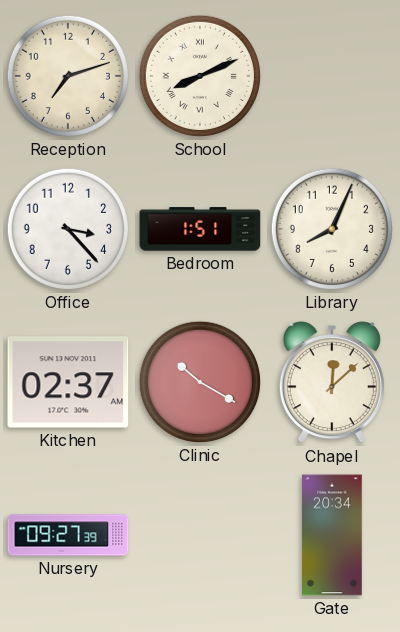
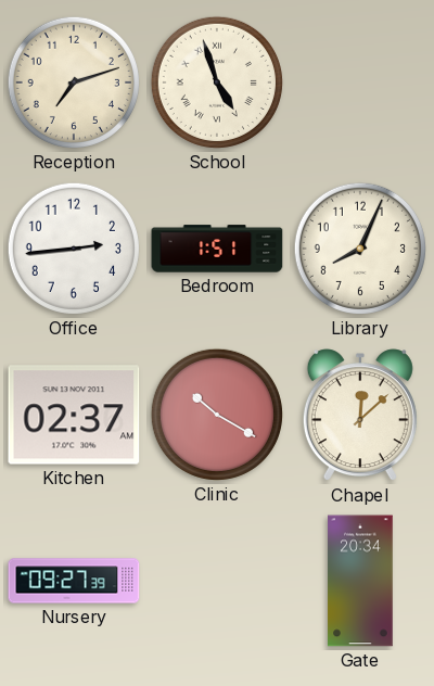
School: 8:11 -> 4:57 (217, 82)
Office: 3:23 -> 2:44 (74, 249)
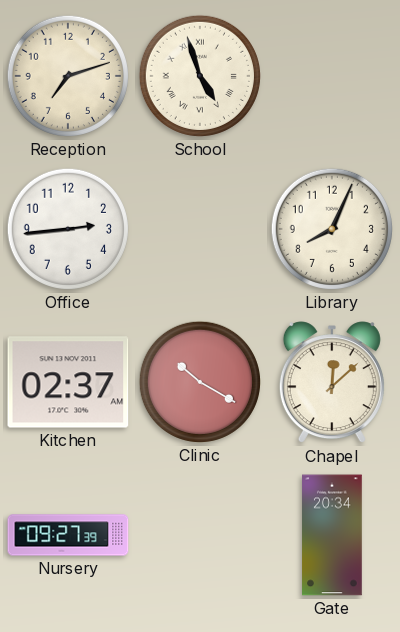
Bedroom: 1:51 -> none (217, 249)
